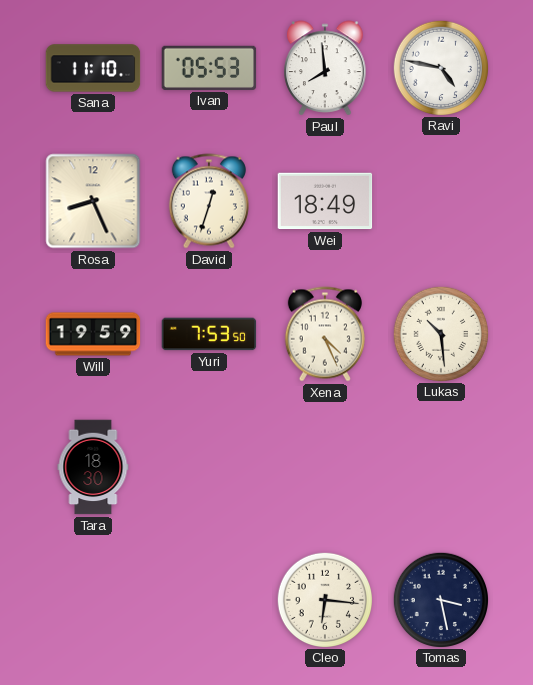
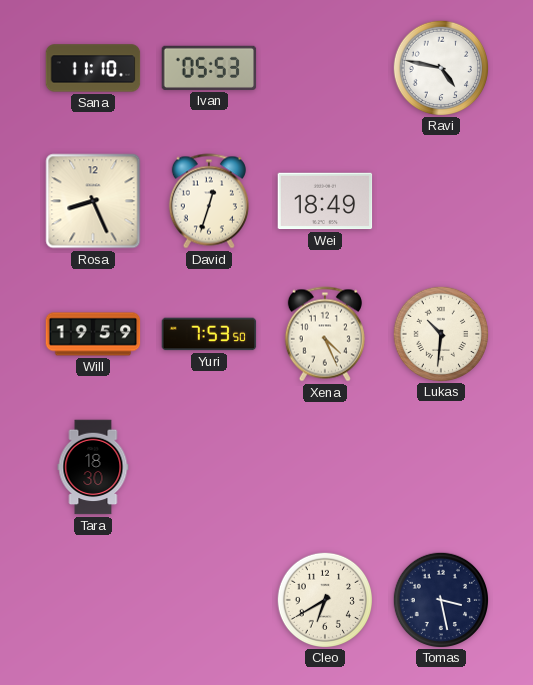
Paul: 7:59 -> none (325, 68)
Lukas: 10:29 -> 10:31 (440, 333)
Cleo: 6:16 -> 6:40 (324, 599)
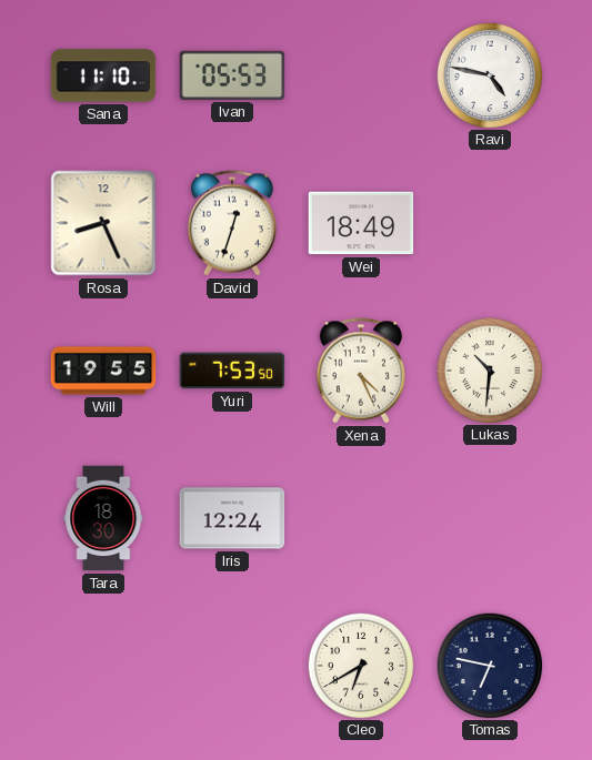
Will: 19:59 -> 19:55 (103, 371)
Iris: none -> 12:24 (232, 518)
Tomas: 3:28 -> 6:47 (489, 665)
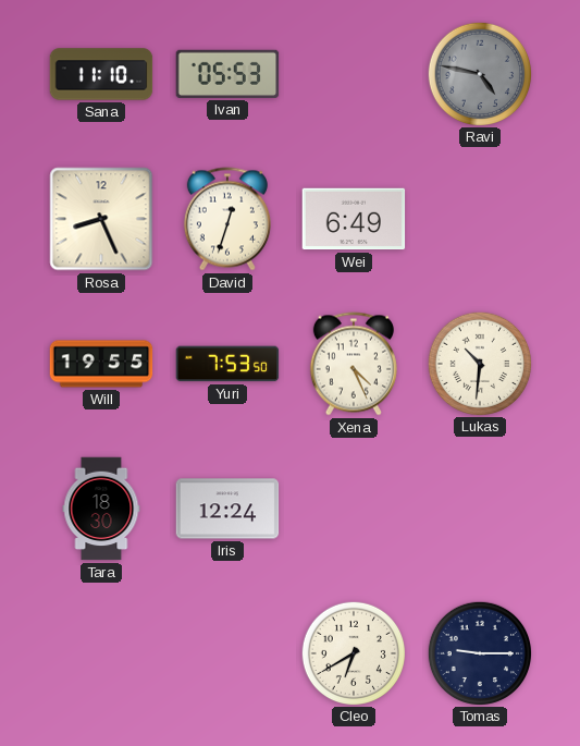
Ravi dial: white -> grey (479, 73)
Wei: 18:49 -> 6:49 (354, 219)
Tomas: 6:47 -> 9:15 (479, 652)
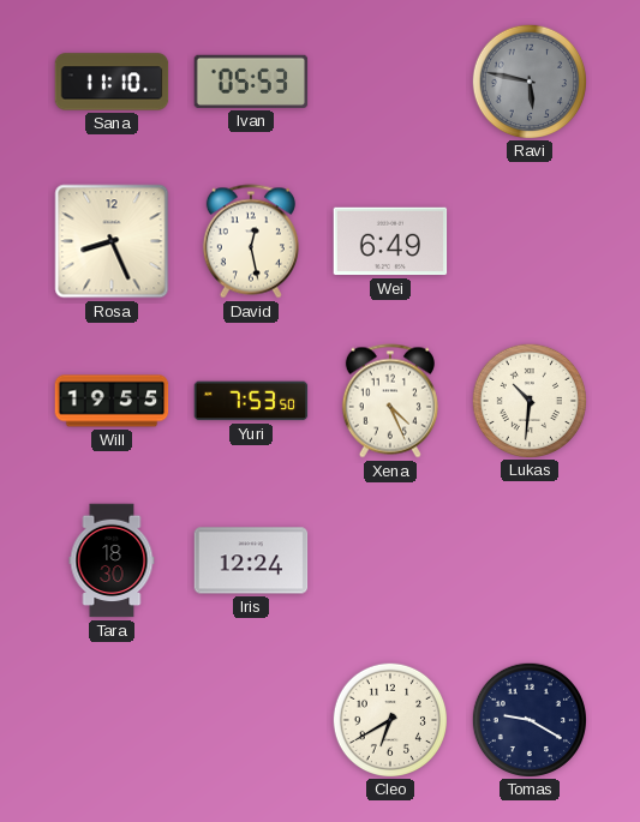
Ravi: 4:47 -> 5:47 (528, 80)
David: 12:33 -> 12:28 (251, 241)
Tomas: 9:15 -> 9:20 (528, 719)
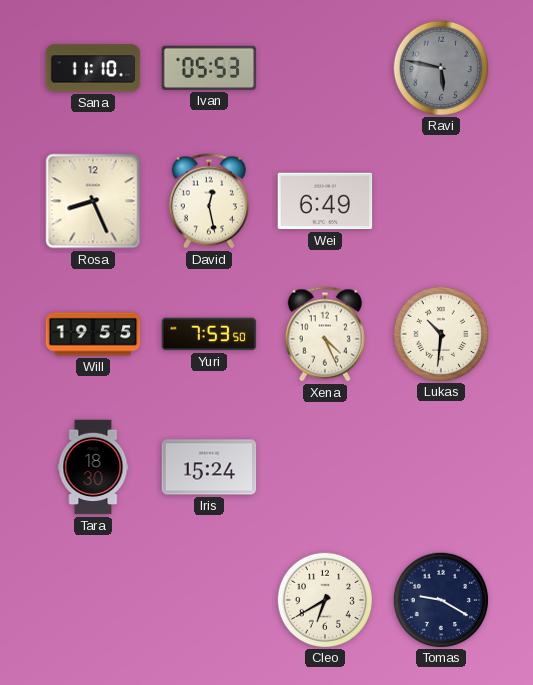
Iris: 12:24 -> 15:24 (209, 467)
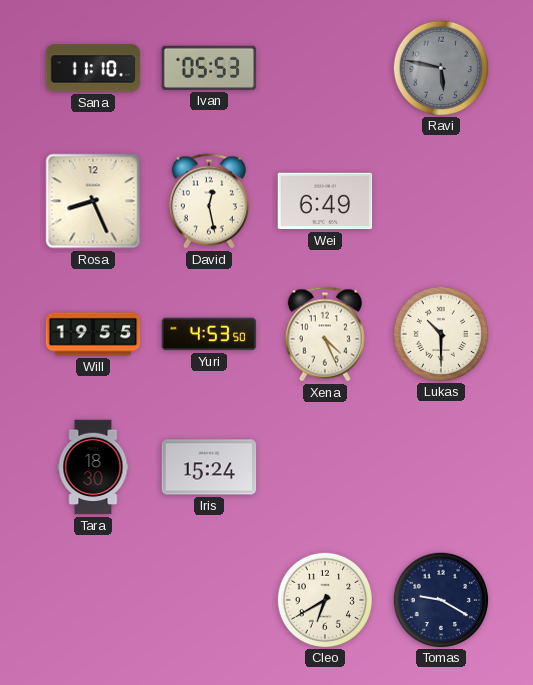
Yuri: 7:53 -> 4:53 (209, 334)
Lukas: 10:31 -> 10:30 (440, 333)
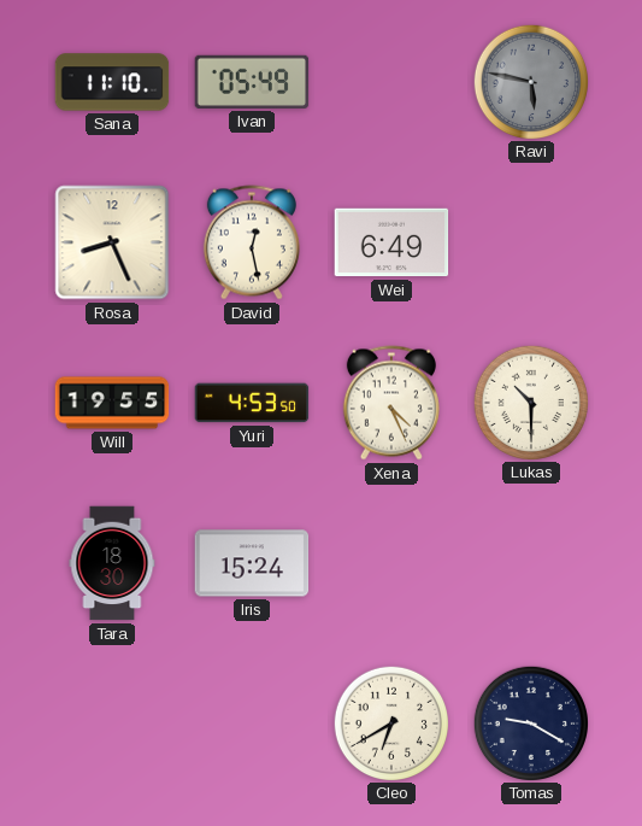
Ivan: 05:53 -> 05:49 (252, 82)
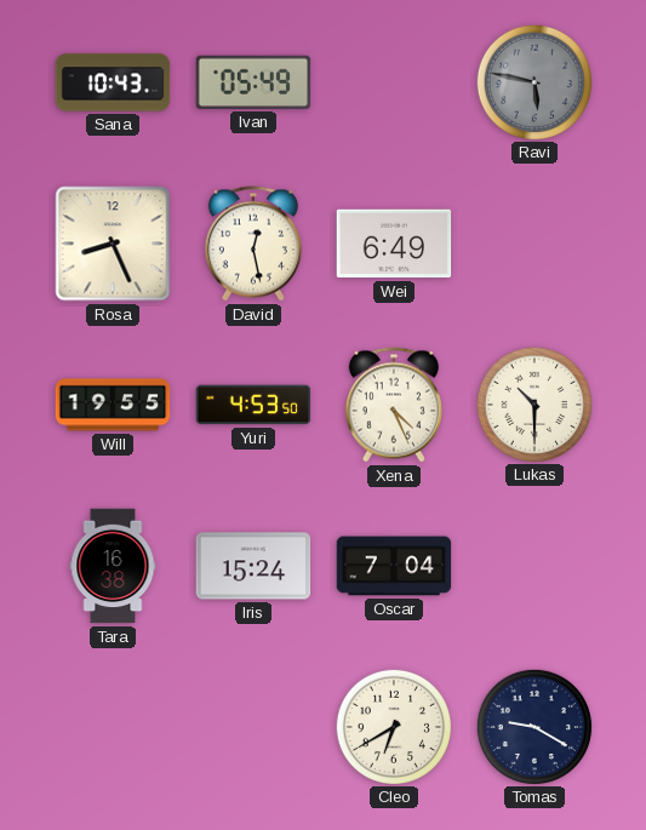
Sana: 11:10 -> 10:43 (113, 82)
Tara: 18:30 -> 16:38 (113, 566)
Oscar: none -> 7:04 (394, 566)
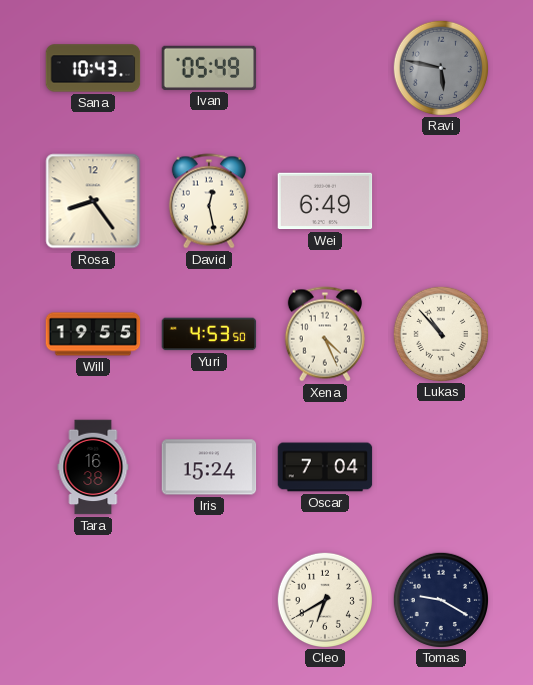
Rosa: 8:26 -> 8:24 (93, 201)
Lukas: 10:30 -> 10:53 (440, 333)
